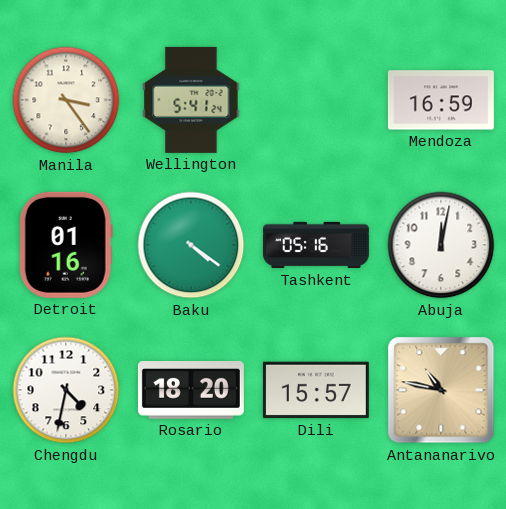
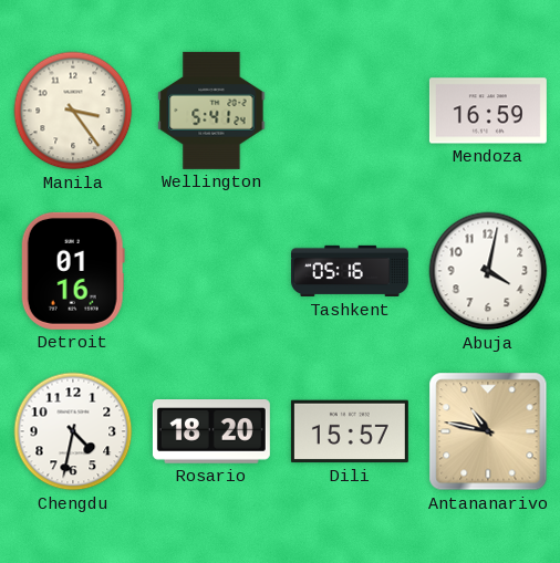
Baku: 4:21 -> none (191, 245)
Abuja: 12:02 -> 4:02 (488, 271)
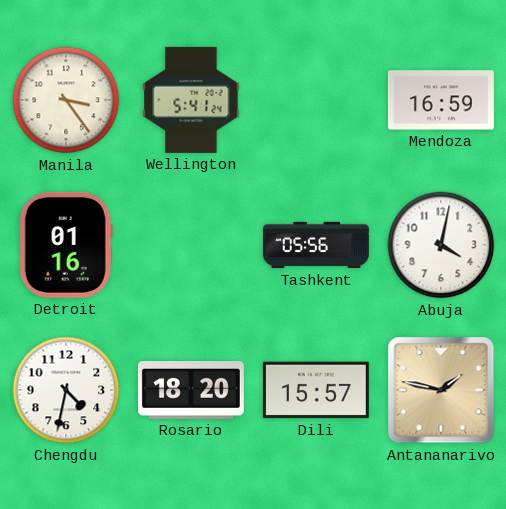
Tashkent: 05:16 -> 05:56 (316, 245)
Antananarivo: 10:47 -> 1:47 (441, 390)
